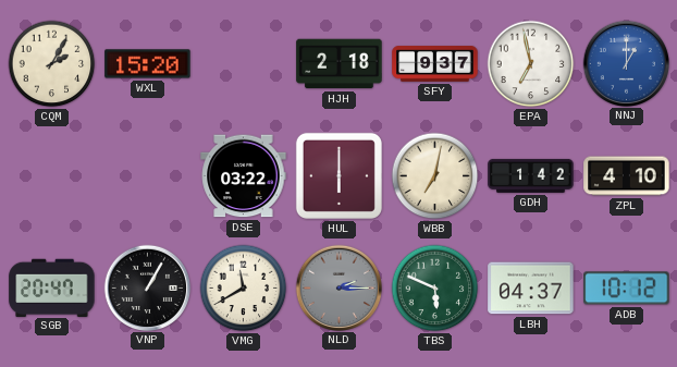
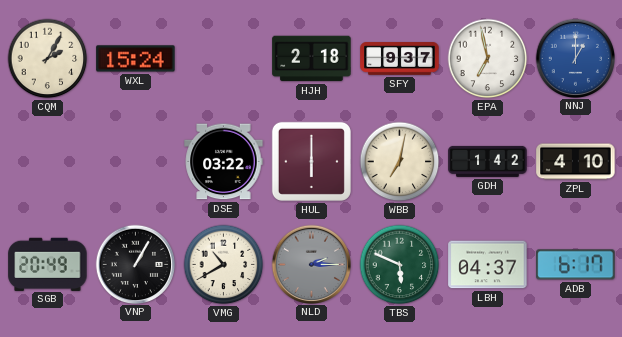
WXL: 15:20 -> 15:24 (136, 59)
SGB: 20:47 -> 20:49 (48, 264)
VMG: 11:40 -> 10:40 (224, 265)
ADB: 10:12 -> 6:17 (576, 265)
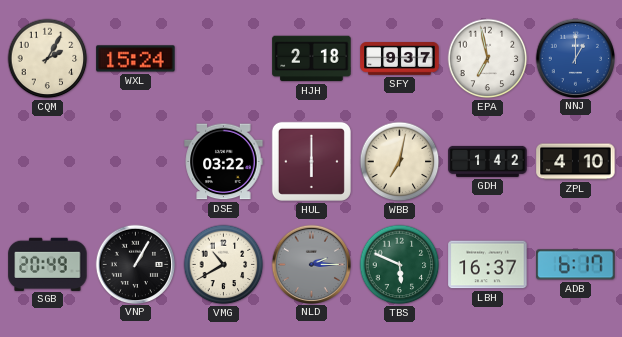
LBH: 04:37 -> 16:37 (488, 265)
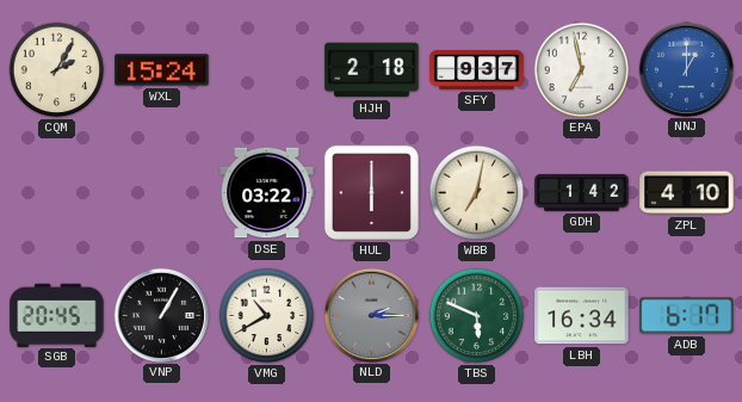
SGB: 20:49 -> 20:45 (57, 315)
LBH: 16:37 -> 16:34 (582, 316)
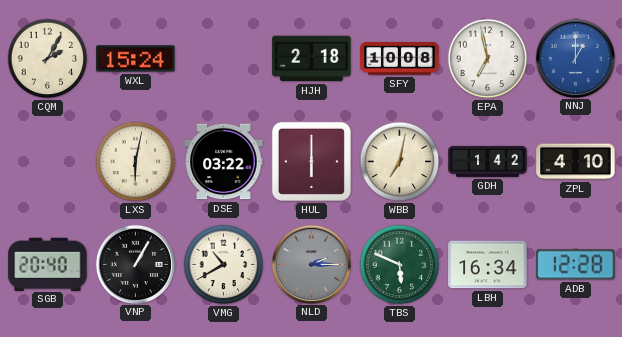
SFY: 9:37 -> 10:08 (400, 59)
LXS: none -> 6:02 (136, 162)
SGB: 20:45 -> 20:40 (48, 264)
ADB: 6:17 -> 12:28 (576, 265)
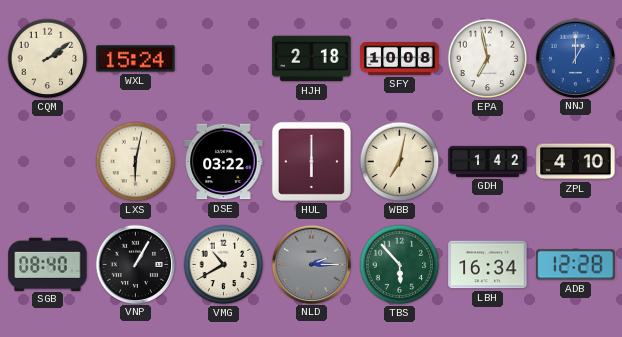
CQM: 2:05 -> 2:09 (48, 59)
SGB: 20:40 -> 08:40 (48, 264)
TBS: 5:49 -> 5:53 (400, 265)
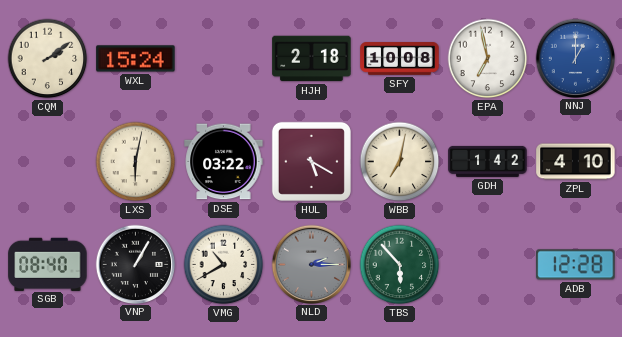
HUL: 6:00 -> 5:20 (311, 161)
LBH: 16:34 -> none (488, 265)
